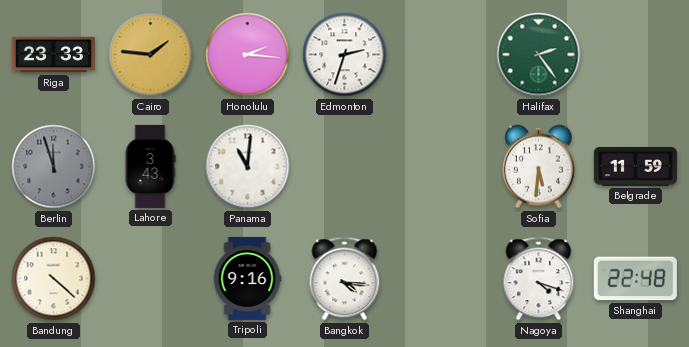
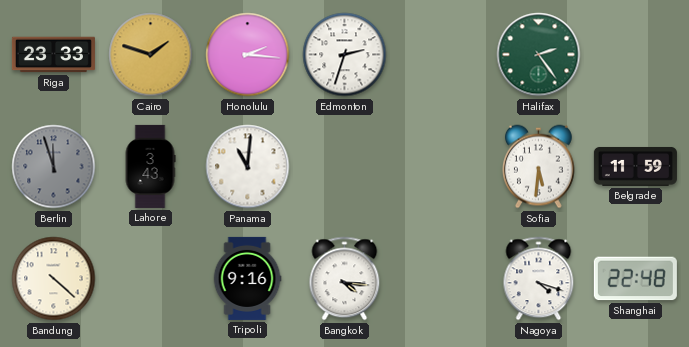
Cairo: 1:46 -> 1:48 (151, 55)
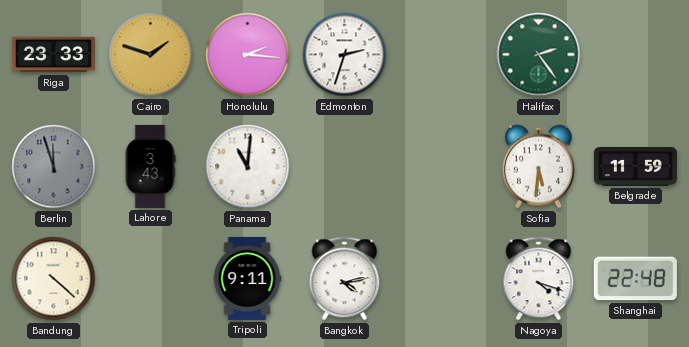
Tripoli: 9:16 -> 9:11 (247, 278)
Bangkok: 4:16 -> 4:13 (345, 279)
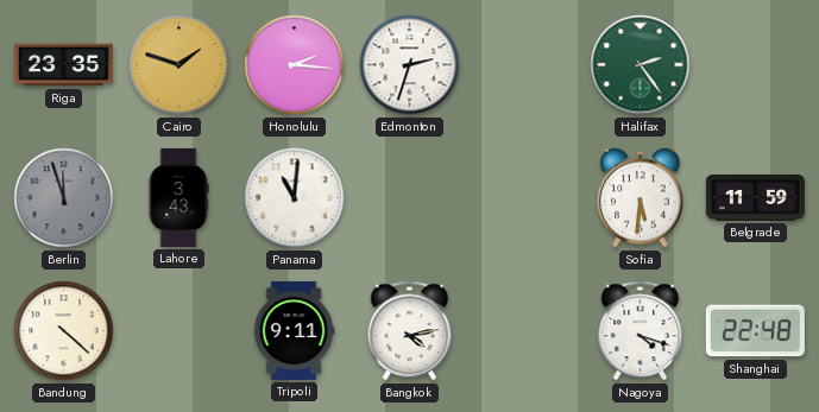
Riga: 23:33 -> 23:35 (63, 65)
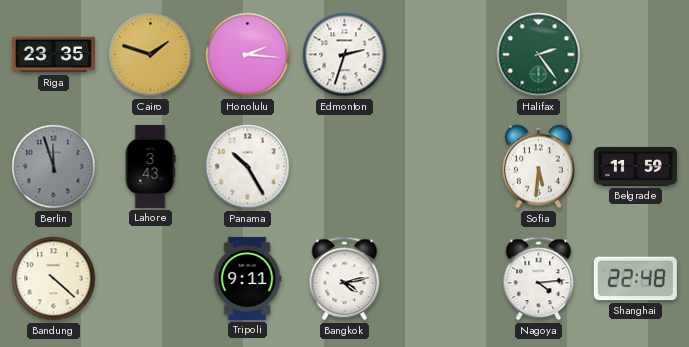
Panama: 11:01 -> 10:25 (248, 167)
Nagoya: 4:18 -> 4:14 (539, 279)
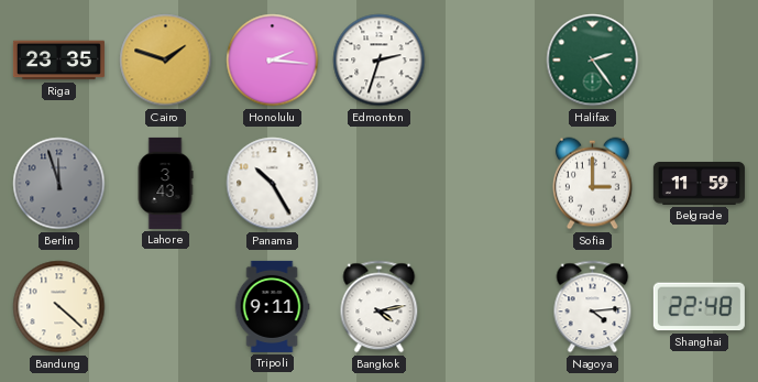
Sofia: 5:31 -> 3:00 (592, 184)
